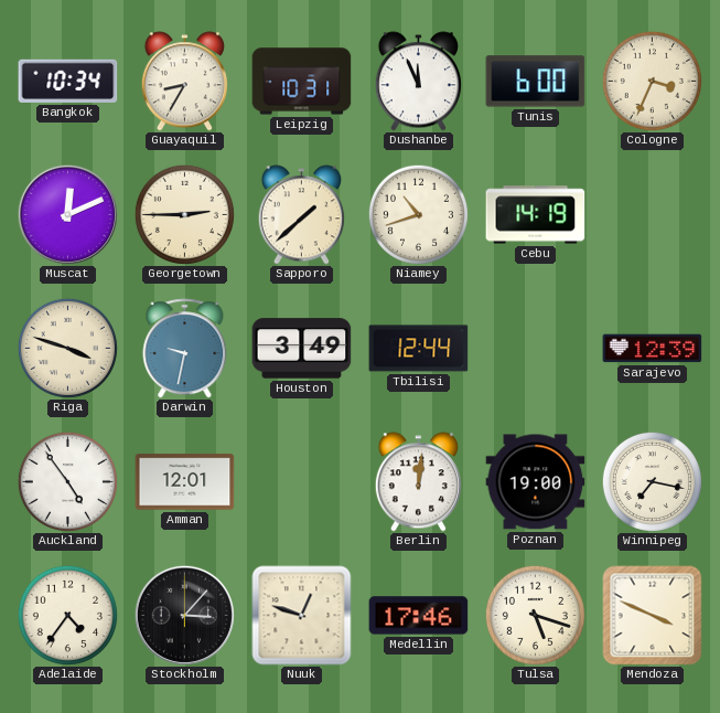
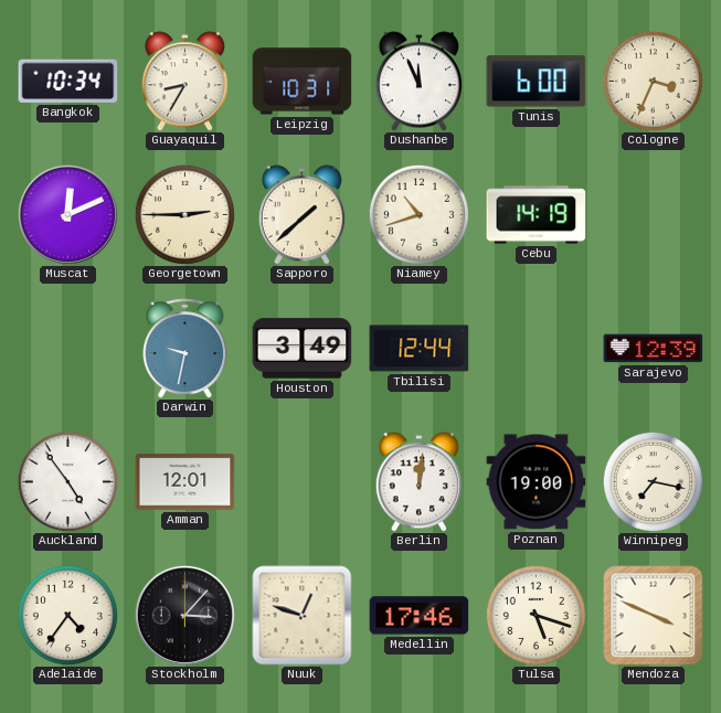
Riga: 3:48 -> none (67, 348)
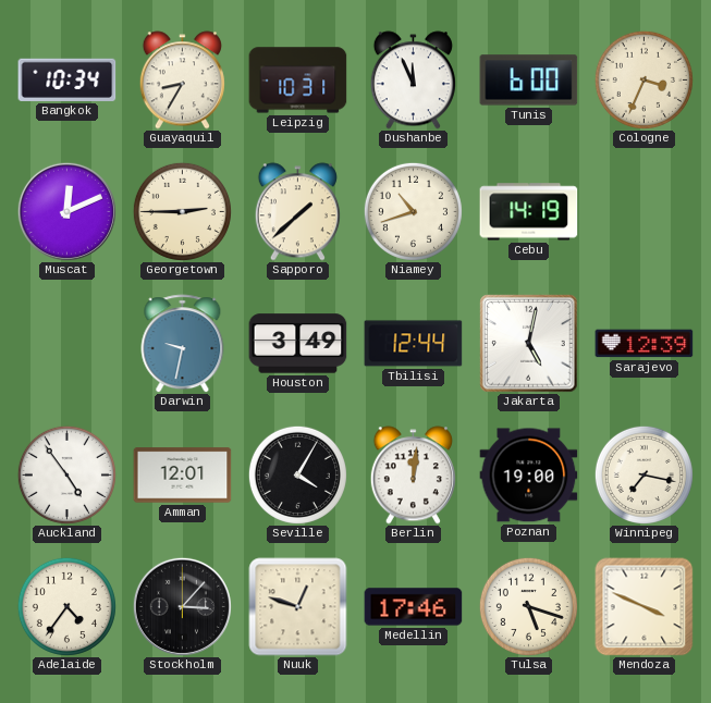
Jakarta: none -> 5:02 (529, 344)
Seville: none -> 4:05 (297, 474)
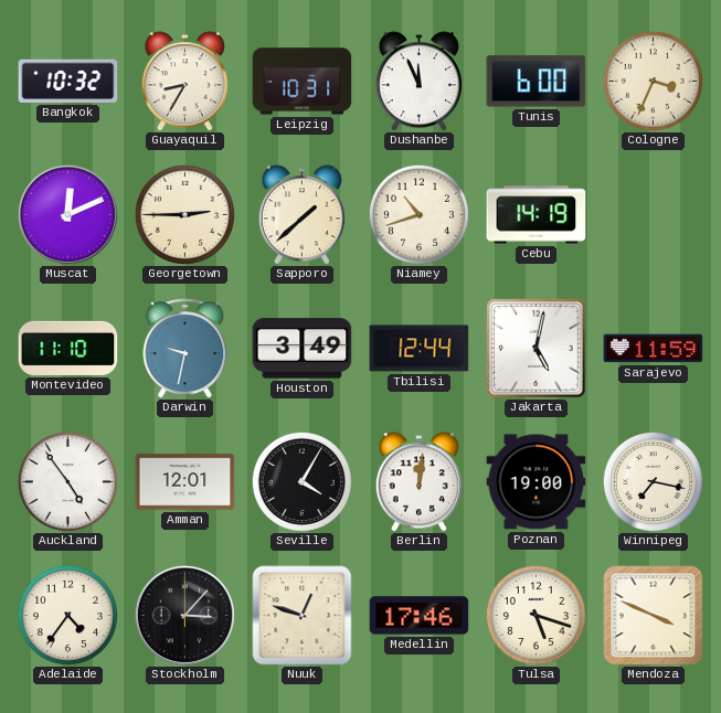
Bangkok: 10:34 -> 10:32 (68, 81)
Montevideo: none -> 11:10 (68, 348)
Sarajevo: 12:39 -> 11:59 (654, 349)
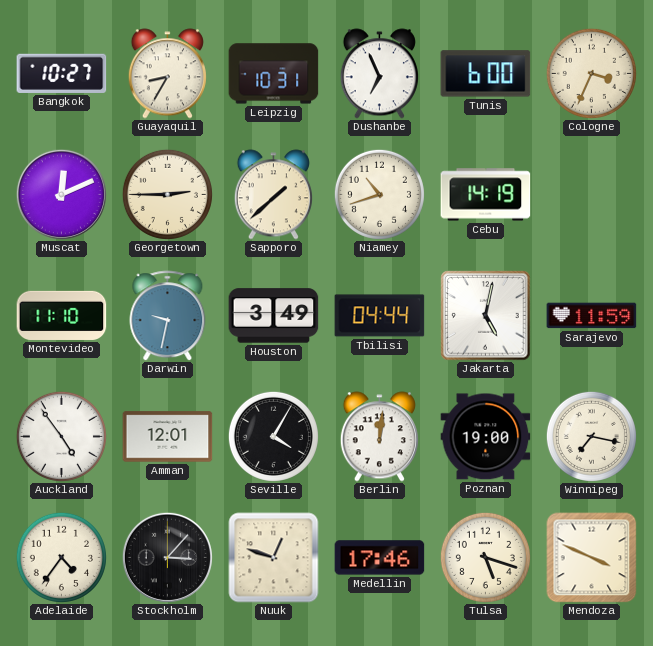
Bangkok: 10:32 -> 10:27 (62, 73)
Dushanbe: 11:56 -> 6:56 (379, 74)
Tbilisi: 12:44 -> 04:44 (380, 316)
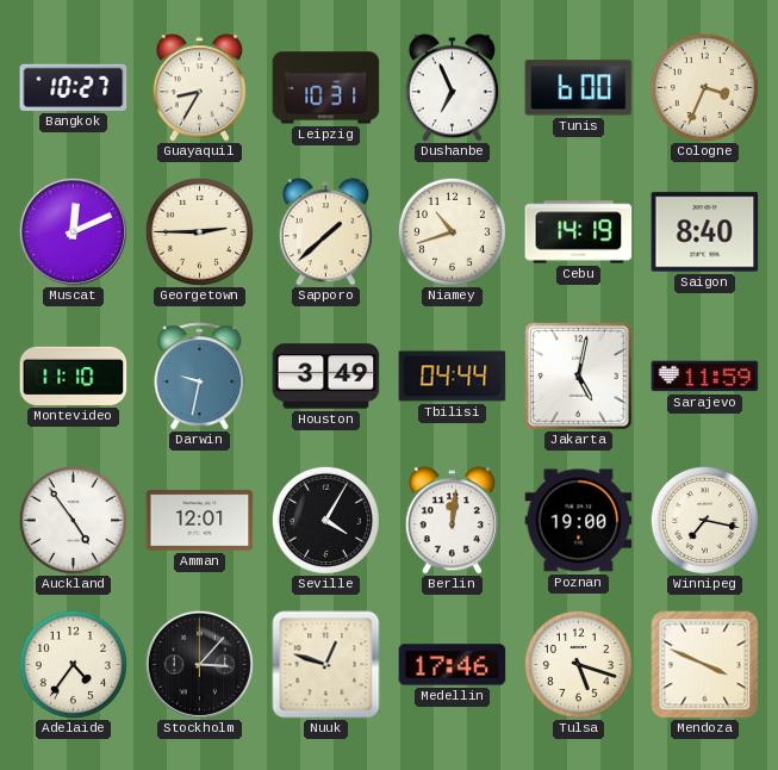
Saigon: none -> 8:40 (705, 232)
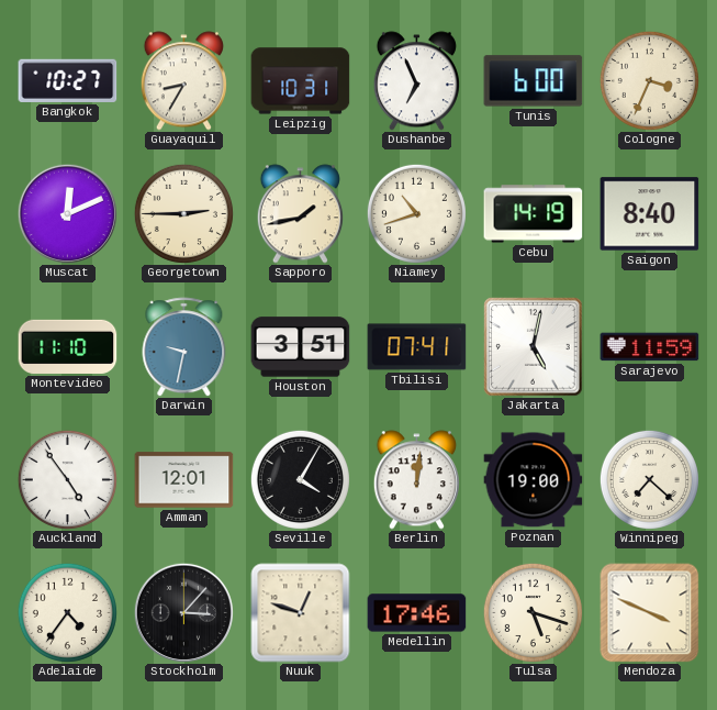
Sapporo: 1:38 -> 1:43 (300, 214)
Houston: 3:49 -> 3:51 (301, 347)
Tbilisi: 04:44 -> 07:41 (417, 347)
Winnipeg: 7:17 -> 7:22 (649, 479)
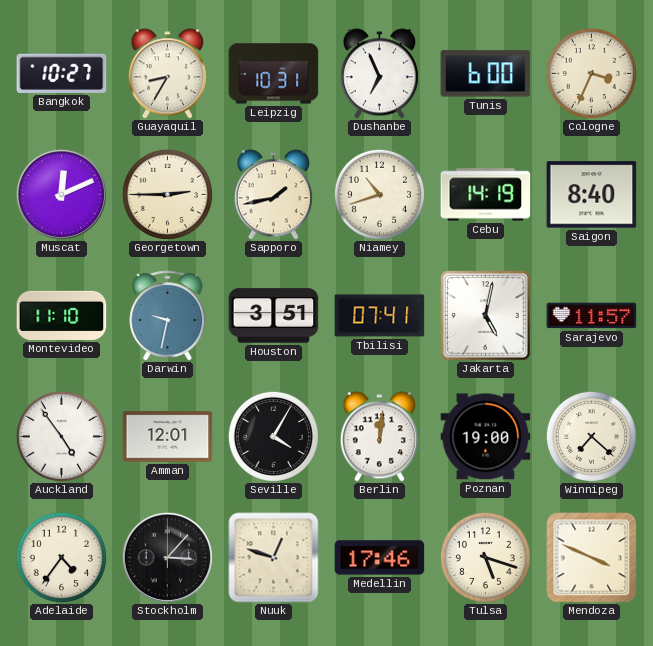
Sarajevo: 11:59 -> 11:57 (592, 316)
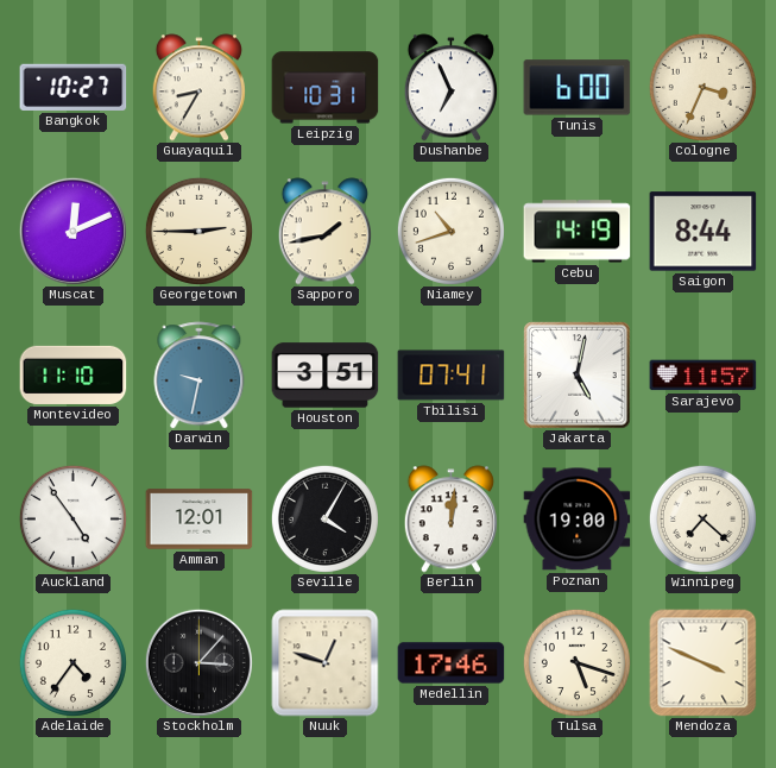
Saigon: 8:40 -> 8:44 (704, 232)
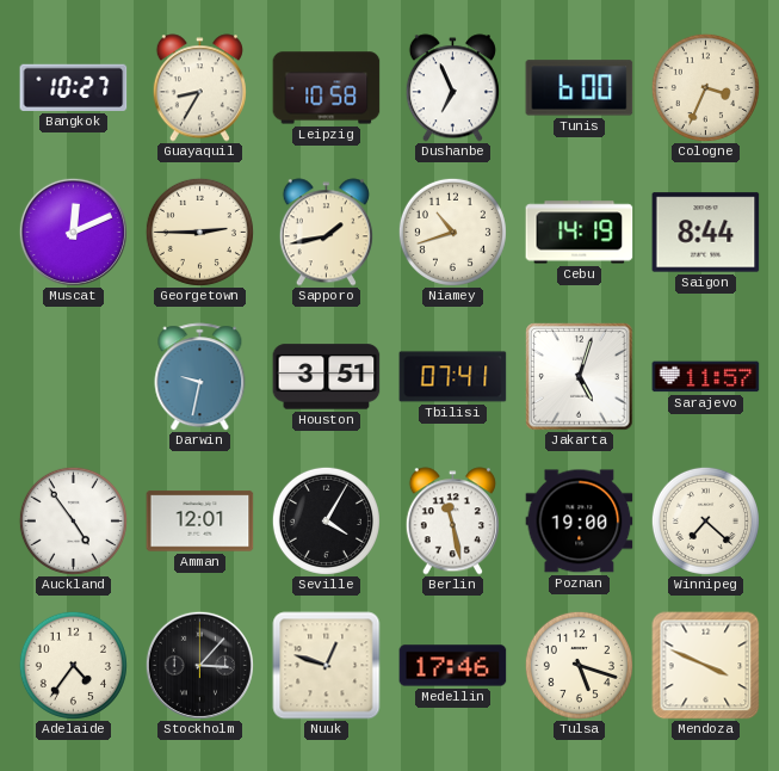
Leipzig: 10:31 -> 10:58 (327, 88)
Montevideo: 11:10 -> none (74, 374)
Jakarta: 5:02 -> 5:03 (580, 377)
Berlin: 12:01 -> 11:28 (452, 522)
